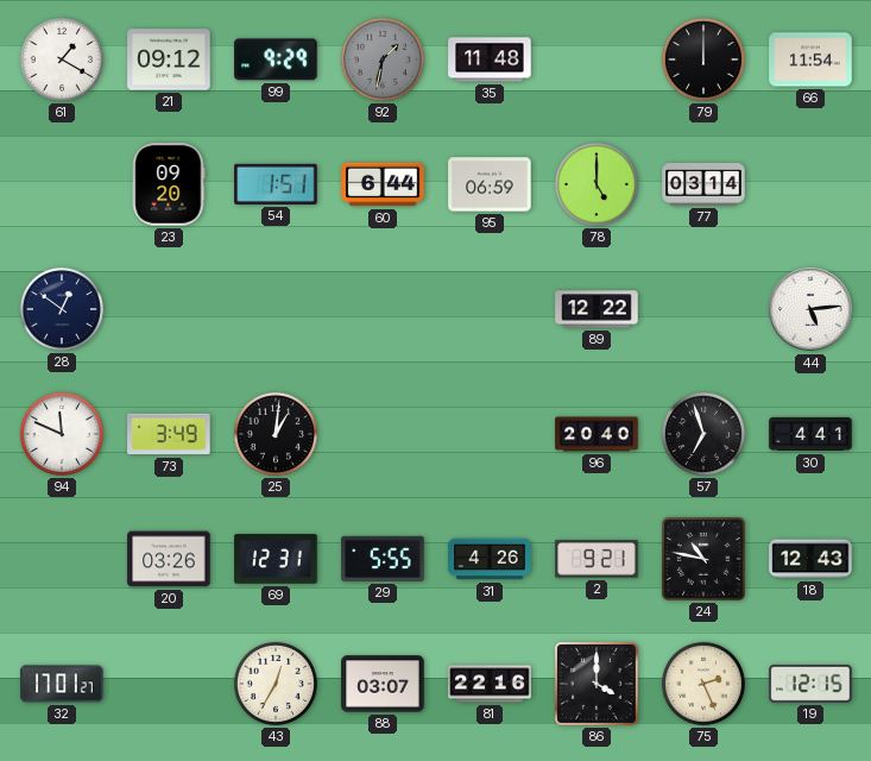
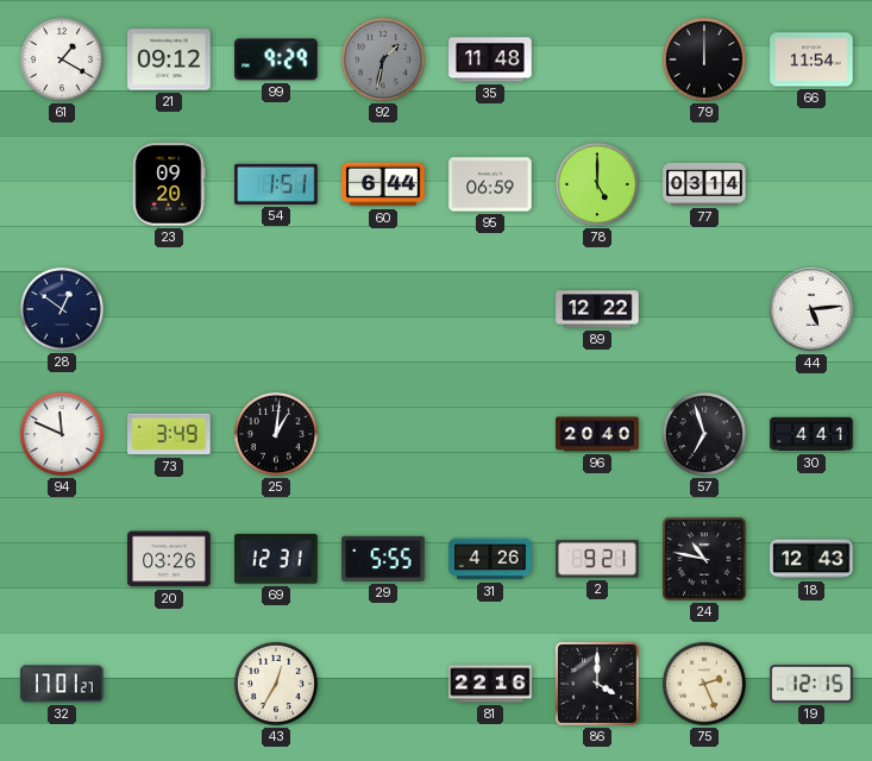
88: 03:07 -> none (383, 684)
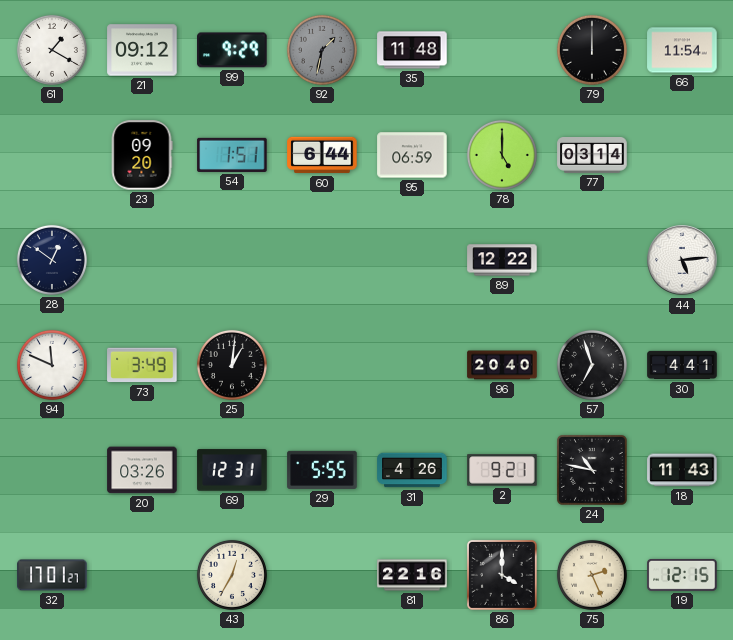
18: 12:43 -> 11:43 (682, 470)
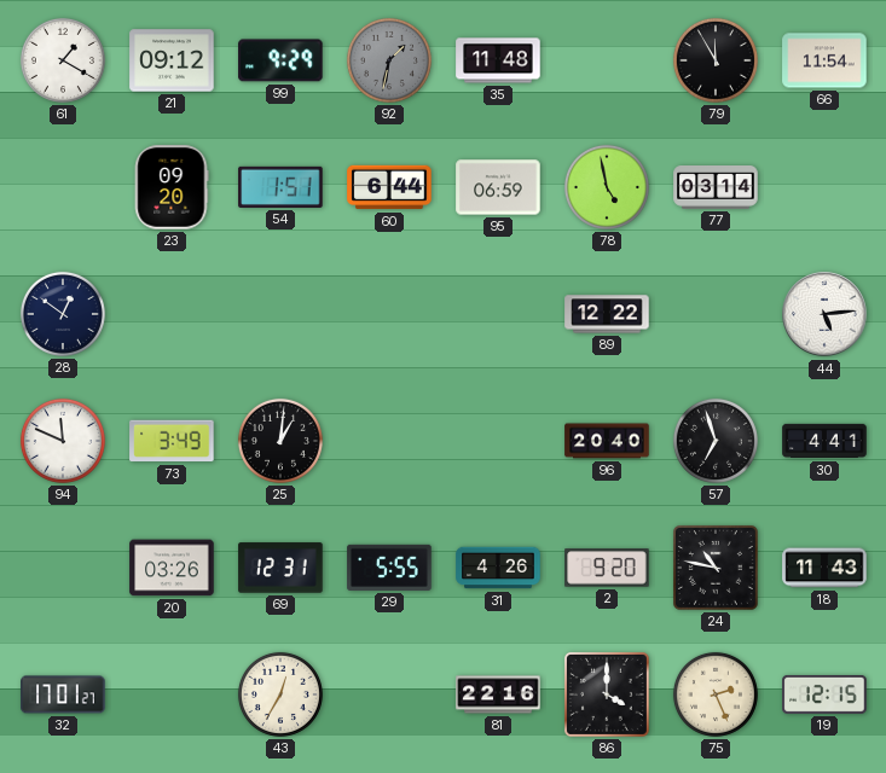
79: 12:00 -> 11:55 (716, 60)
78: 5:00 -> 4:58 (607, 187)
2: 9:21 -> 9:20 (607, 568)
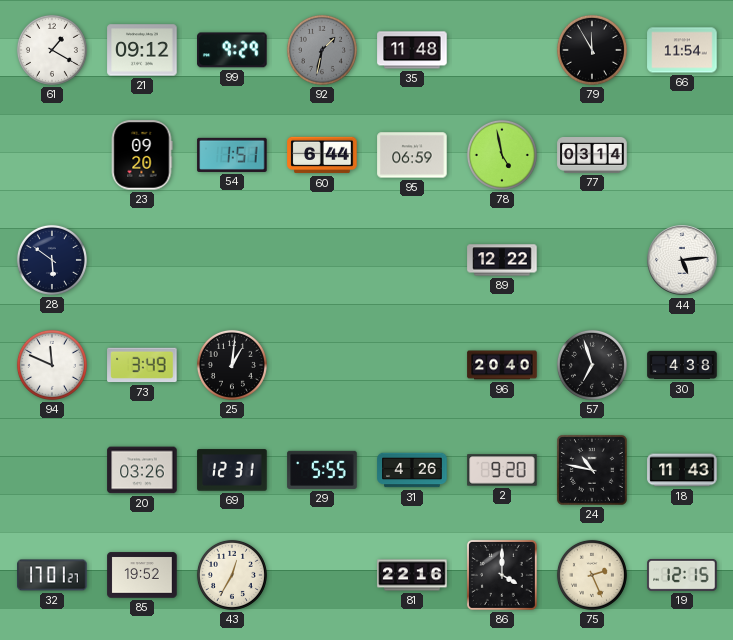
28: 12:51 -> 5:51 (52, 260)
30: 4:41 -> 4:38 (682, 365)
85: none -> 19:52 (142, 575)
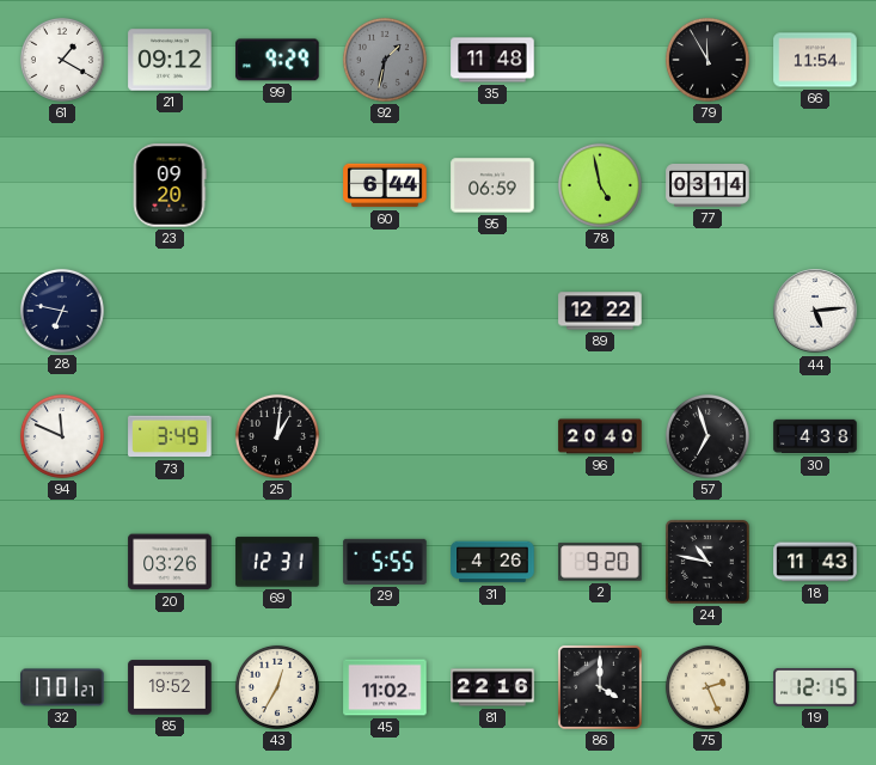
54: 1:51 -> none (232, 155)
28: 5:51 -> 6:47 (62, 311)
45: none -> 11:02 (385, 687)
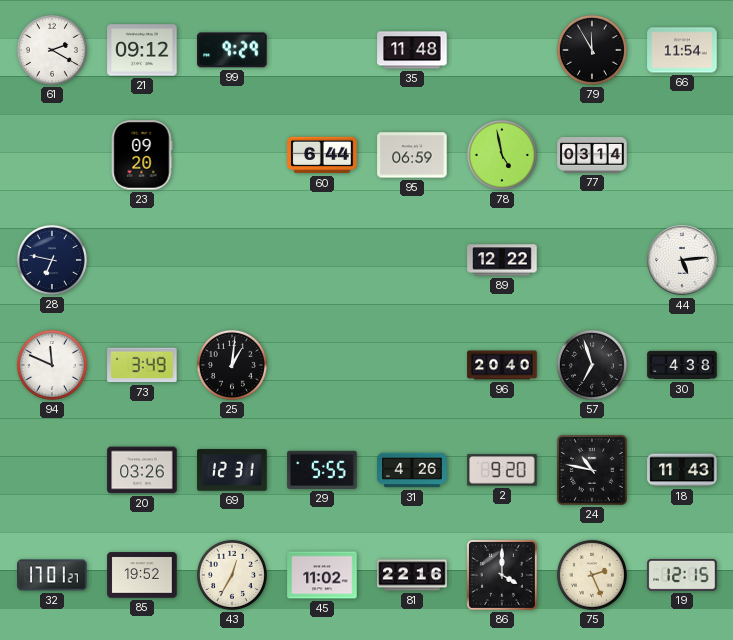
61: 1:20 -> 2:20 (52, 50)
92: 1:32 -> none (385, 60)
